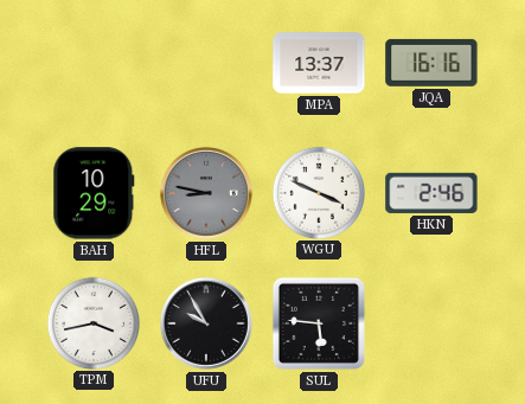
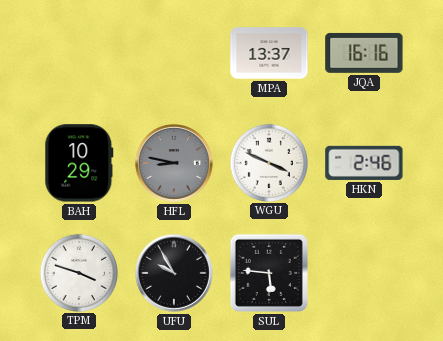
TPM: 3:43 -> 3:48 (78, 272)
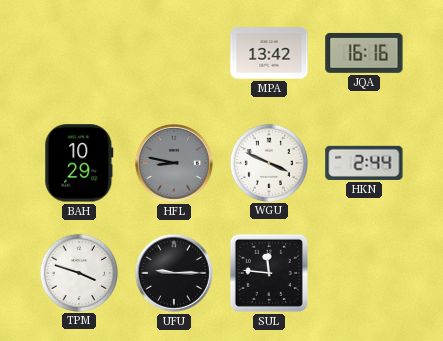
MPA: 13:37 -> 13:42 (269, 53)
HKN: 2:46 -> 2:44 (364, 163)
UFU: 9:55 -> 9:15 (174, 273)
SUL: 5:46 -> 11:46 (269, 273)
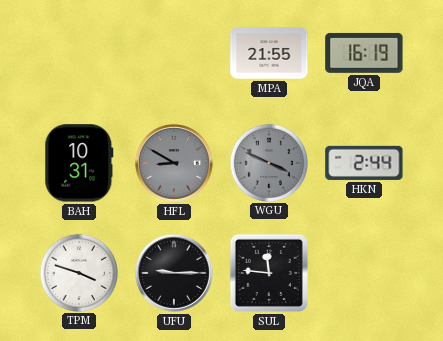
MPA: 13:42 -> 21:55 (269, 53)
JQA: 16:16 -> 16:19 (364, 53)
BAH: 10:29 -> 10:31 (79, 163)
HFL: 8:47 -> 8:50 (174, 163)
WGU dial: white -> grey (268, 162)
